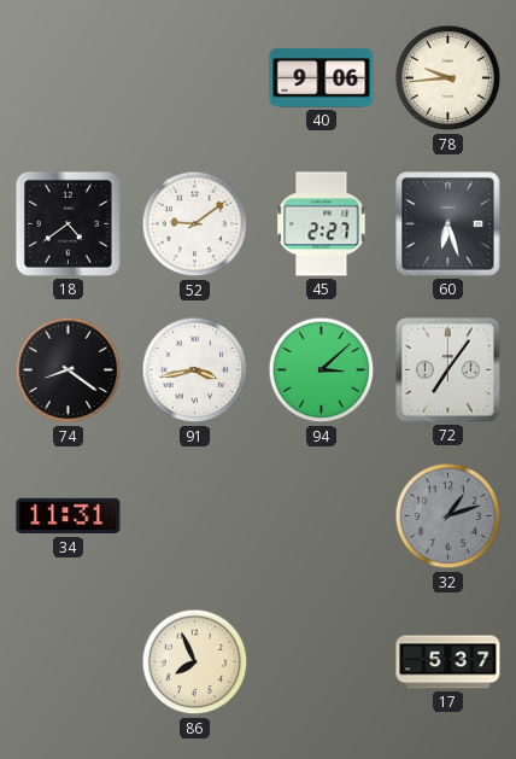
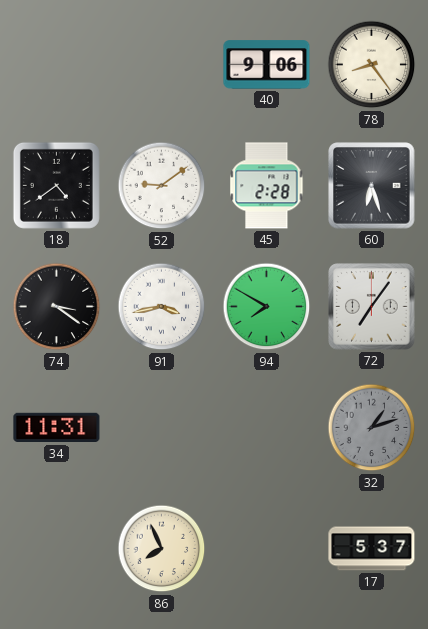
78: 9:44 -> 8:24 (372, 65)
45: 2:27 -> 2:28 (267, 186)
74: 8:21 -> 3:21 (57, 307)
94: 3:08 -> 7:50 (267, 307)
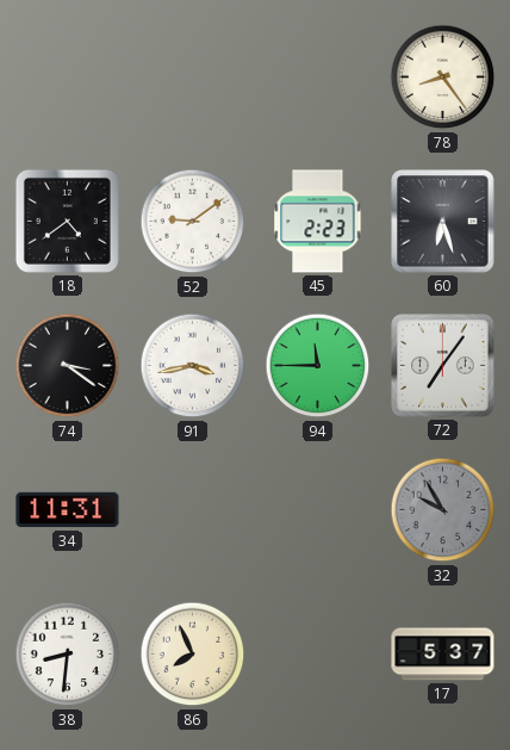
40: 9:06 -> none (267, 65)
45: 2:28 -> 2:23 (318, 222)
94: 7:50 -> 11:45 (318, 366)
32: 1:12 -> 9:55 (443, 510)
38: none -> 8:31 (68, 655)
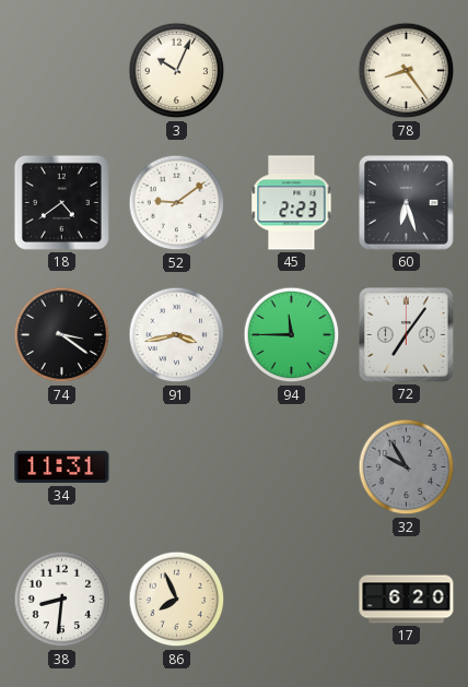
3: none -> 10:04 (177, 71)
17: 5:37 -> 6:20 (407, 600)
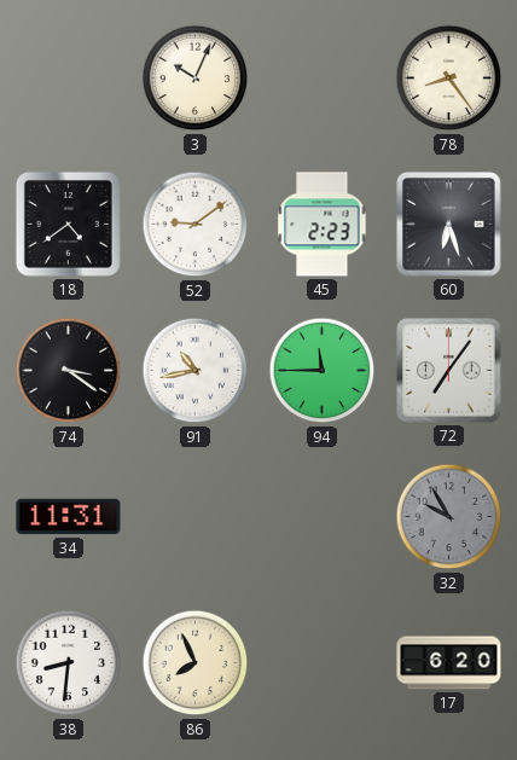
91: 3:43 -> 10:43 (196, 371)
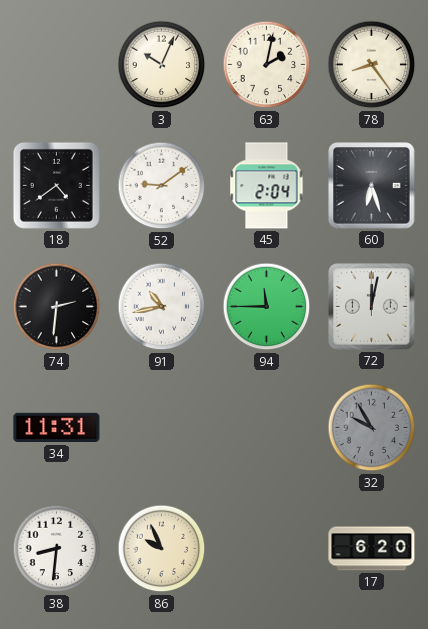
63: none -> 2:02 (267, 65)
45: 2:23 -> 2:04 (267, 186)
74: 3:21 -> 2:31 (57, 307)
72: 7:06 -> 12:02 (372, 307)
86: 7:56 -> 9:56 (162, 549)
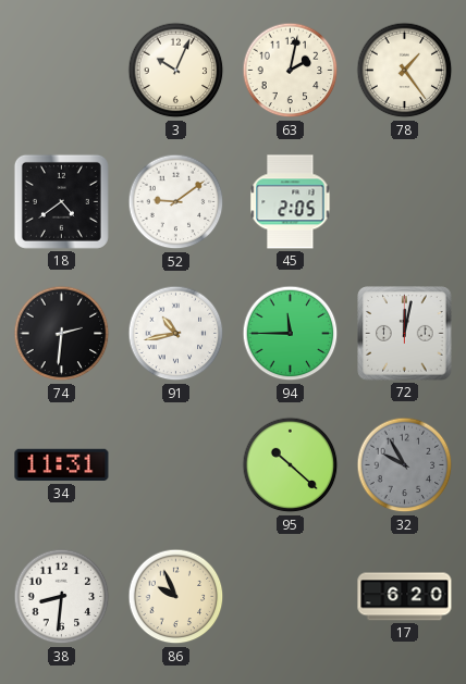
78: 8:24 -> 1:24 (405, 71)
45: 2:04 -> 2:05 (291, 202)
60: 6:27 -> none (372, 186)
95: none -> 10:22 (291, 465)
